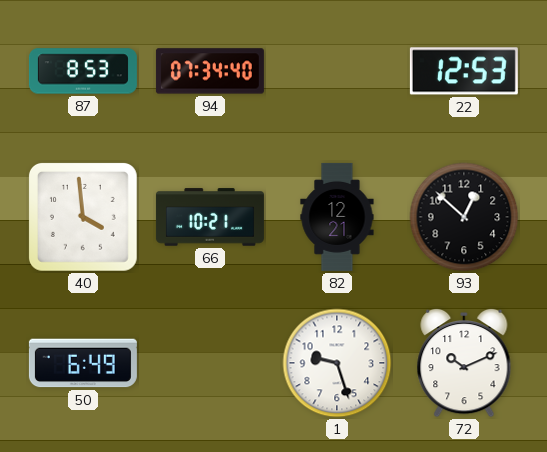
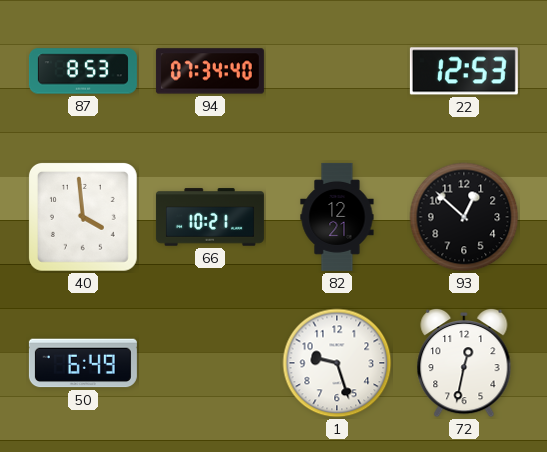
72: 10:11 -> 12:32 (464, 363)
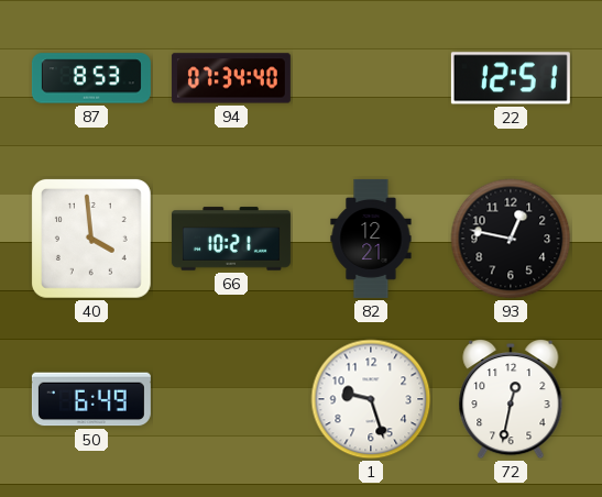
22: 12:53 -> 12:51 (511, 78)
93: 12:52 -> 12:47 (511, 239)
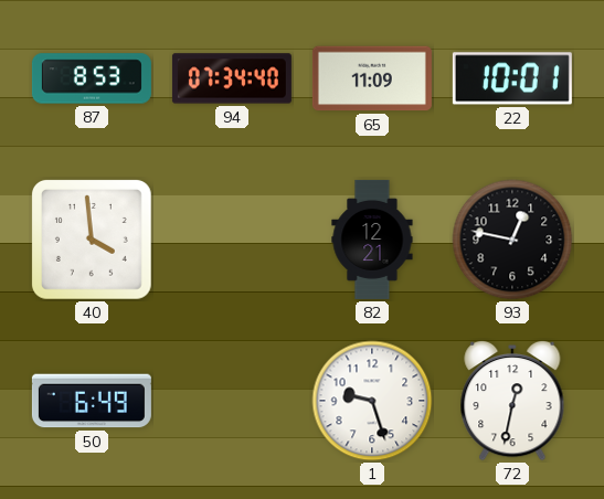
65: none -> 11:09 (372, 78)
22: 12:51 -> 10:01 (512, 78)
66: 10:21 -> none (231, 239)
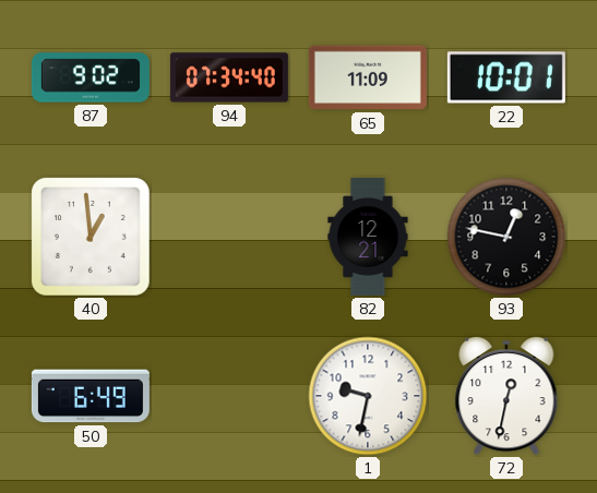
87: 8:53 -> 9:02 (91, 77)
40: 3:59 -> 12:59 (91, 237)
1: 9:27 -> 9:32 (368, 396)
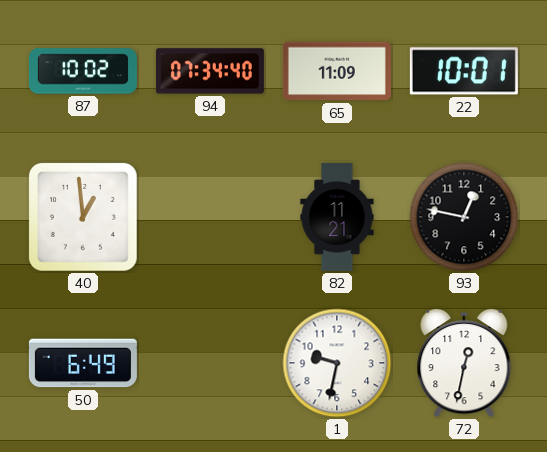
87: 9:02 -> 10:02 (83, 71)
82: 12:21 -> 11:21 (337, 217)
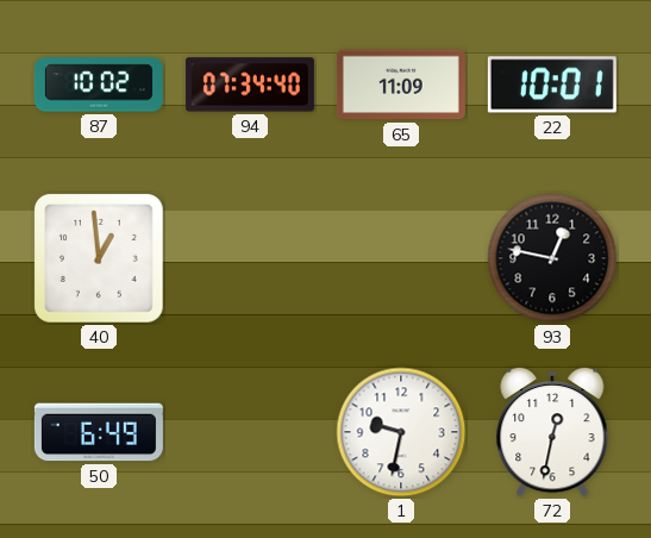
82: 11:21 -> none (337, 217)
